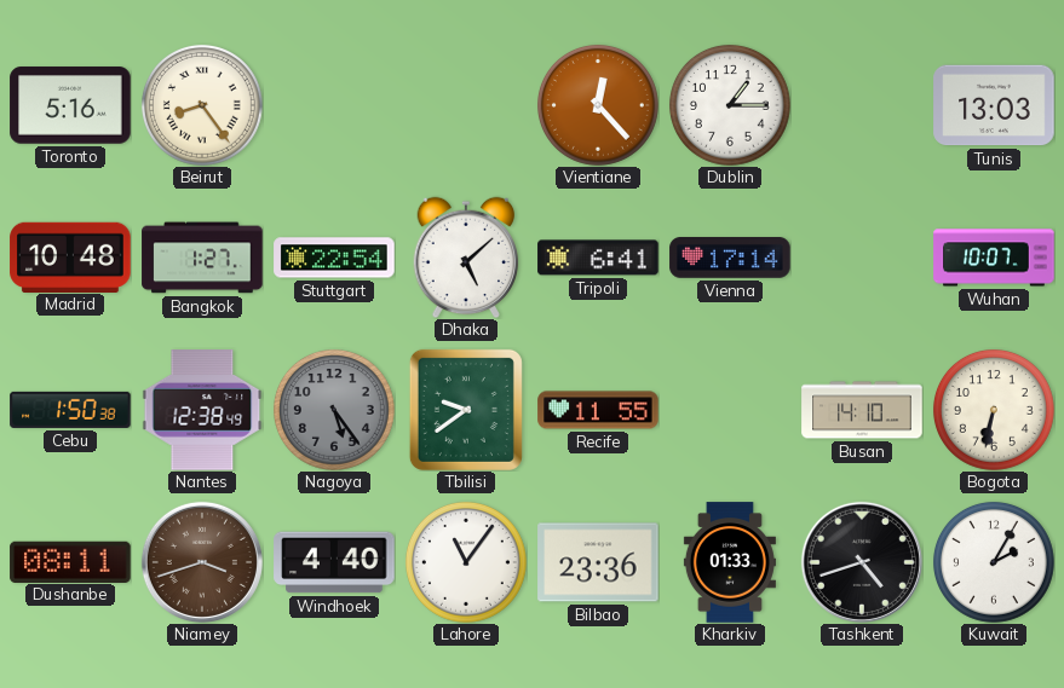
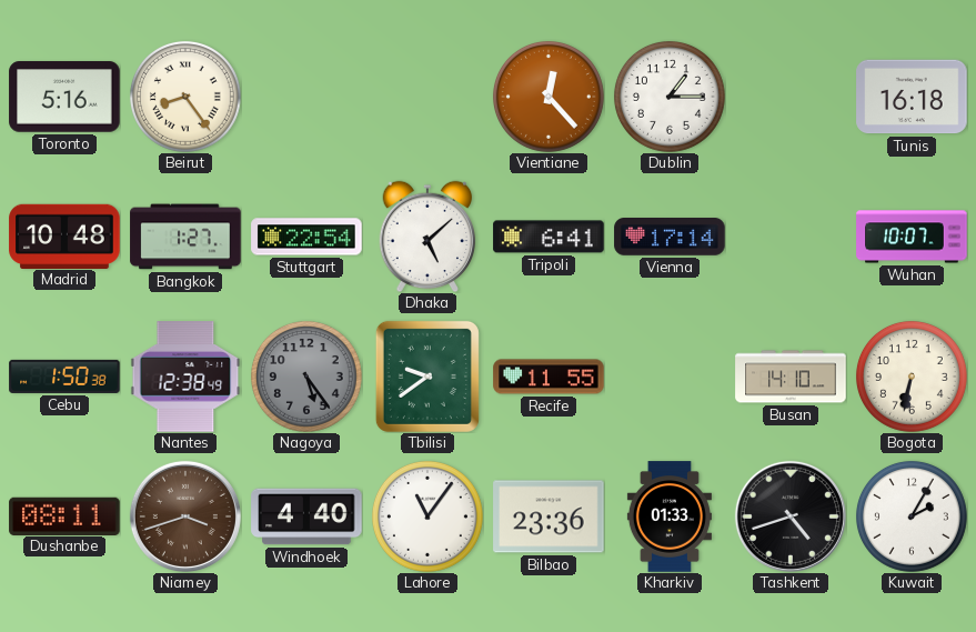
Tunis: 13:03 -> 16:18 (912, 97)
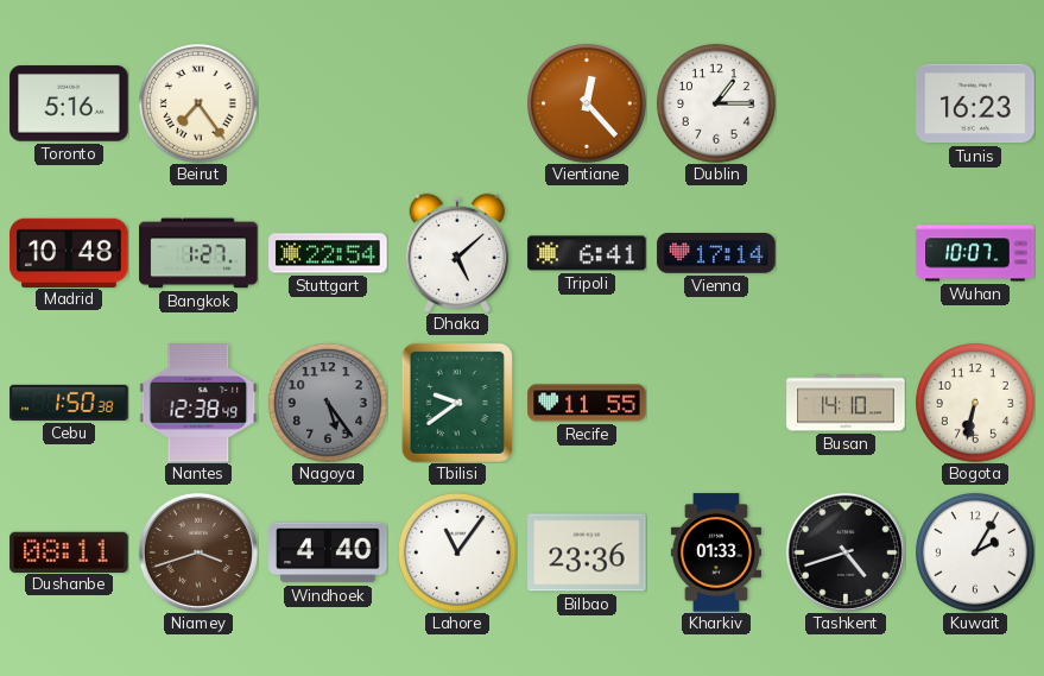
Beirut: 8:24 -> 7:24 (198, 103)
Tunis: 16:18 -> 16:23 (975, 103)
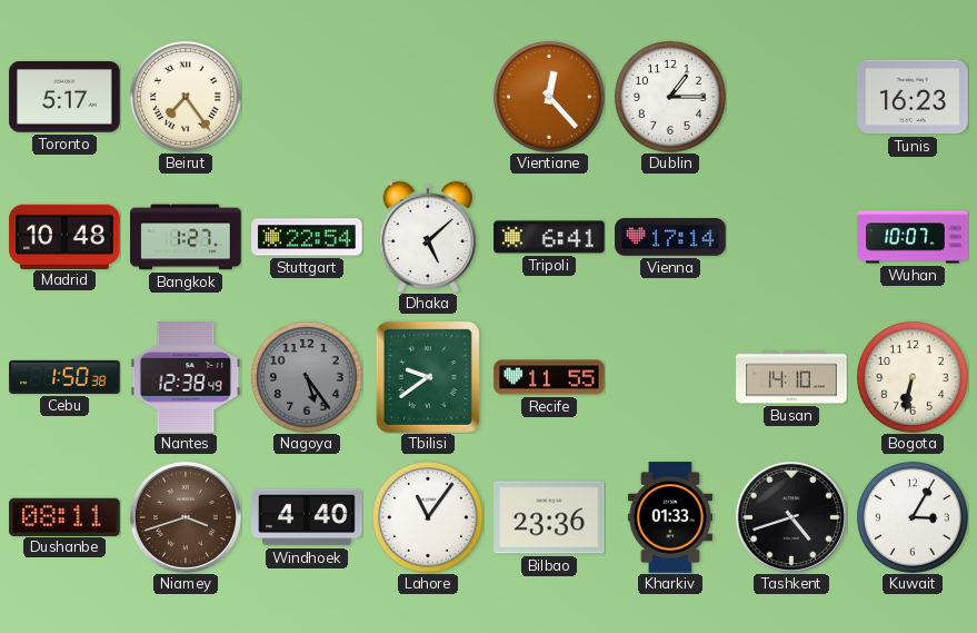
Toronto: 5:16 -> 5:17 (64, 97)
Kuwait: 2:05 -> 3:05 (913, 517)
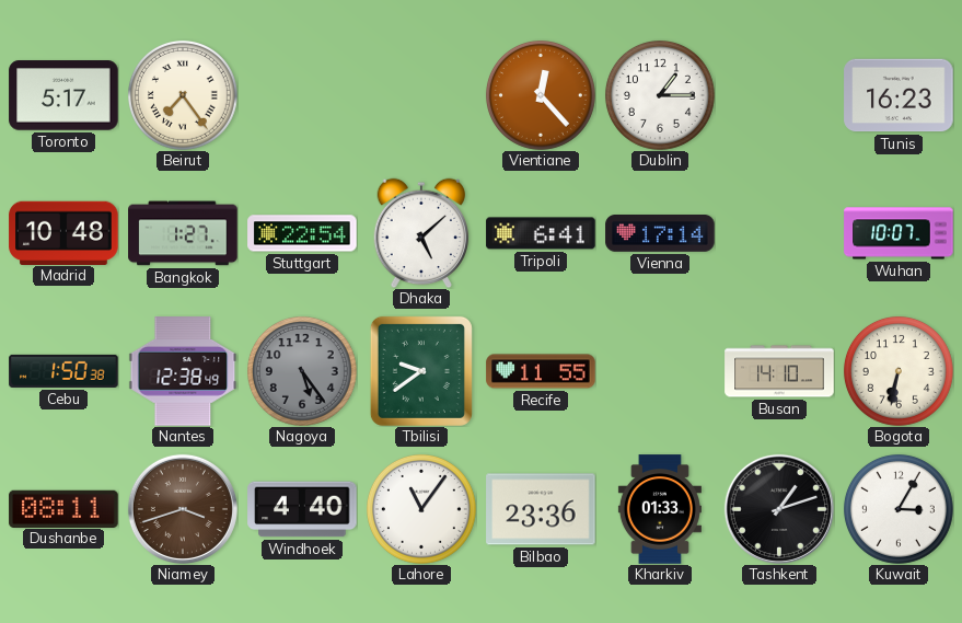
Tashkent: 4:42 -> 1:12 (779, 509)
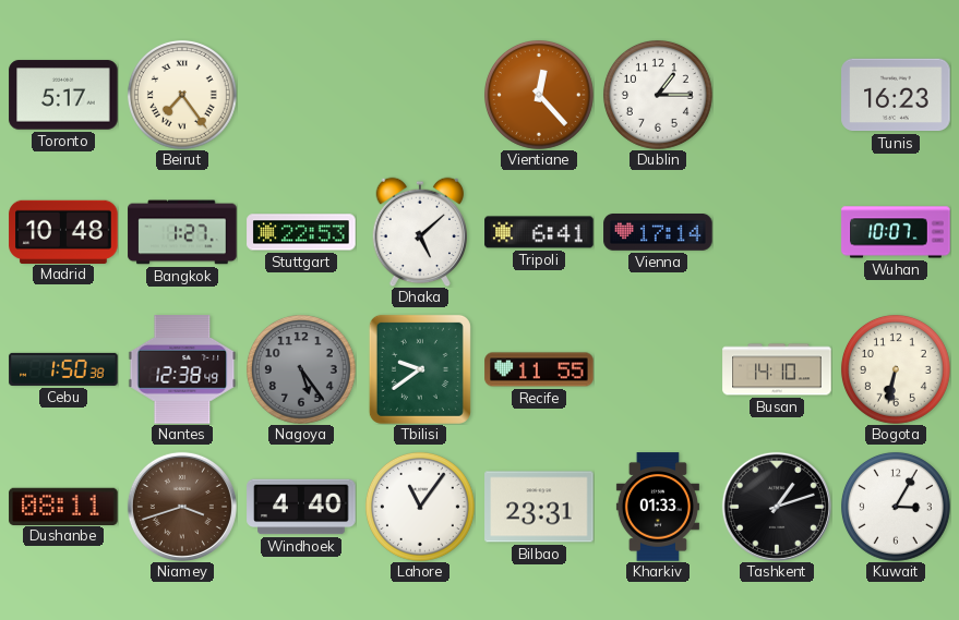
Stuttgart: 22:54 -> 22:53 (301, 232)
Bilbao: 23:36 -> 23:31 (539, 507)
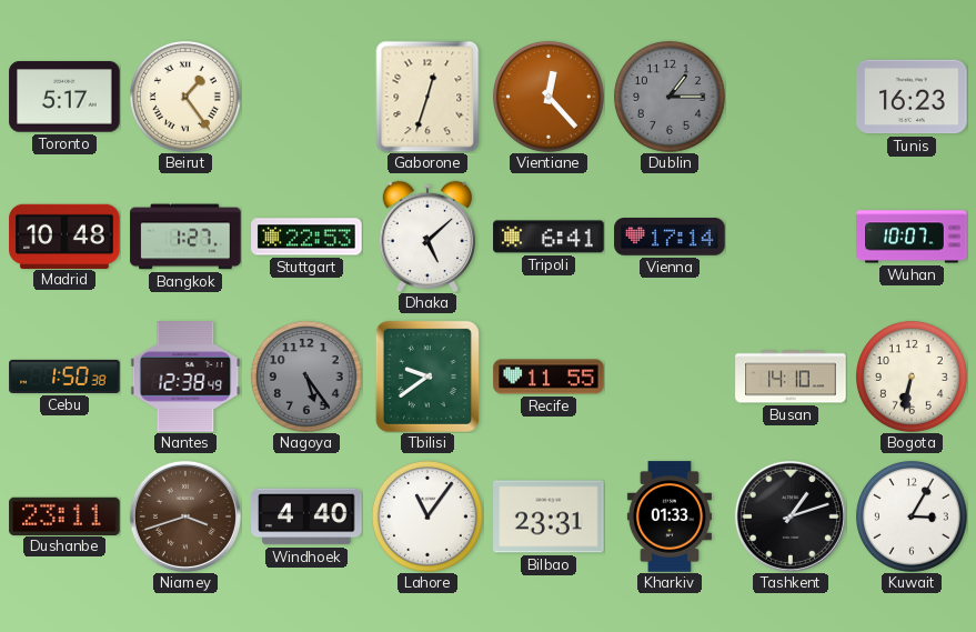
Beirut: 7:24 -> 1:24 (185, 97)
Gaborone: none -> 12:33 (427, 97)
Dublin dial: white -> grey (670, 97)
Dushanbe: 08:11 -> 23:11 (64, 515)
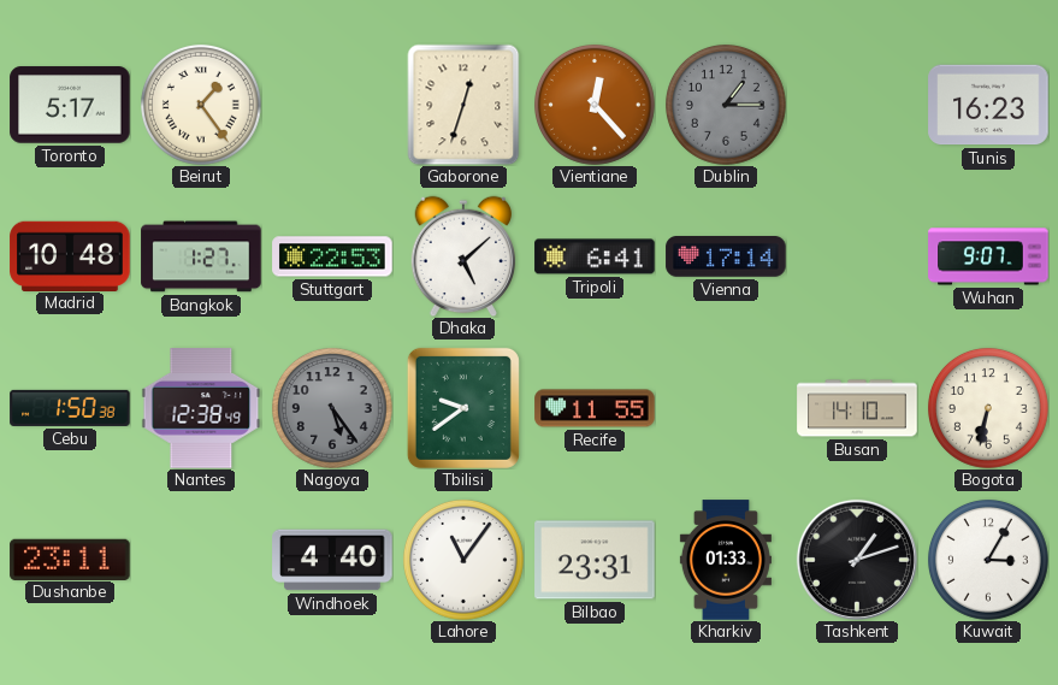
Wuhan: 10:07 -> 9:07 (988, 256)
Niamey: 3:42 -> none (185, 516)
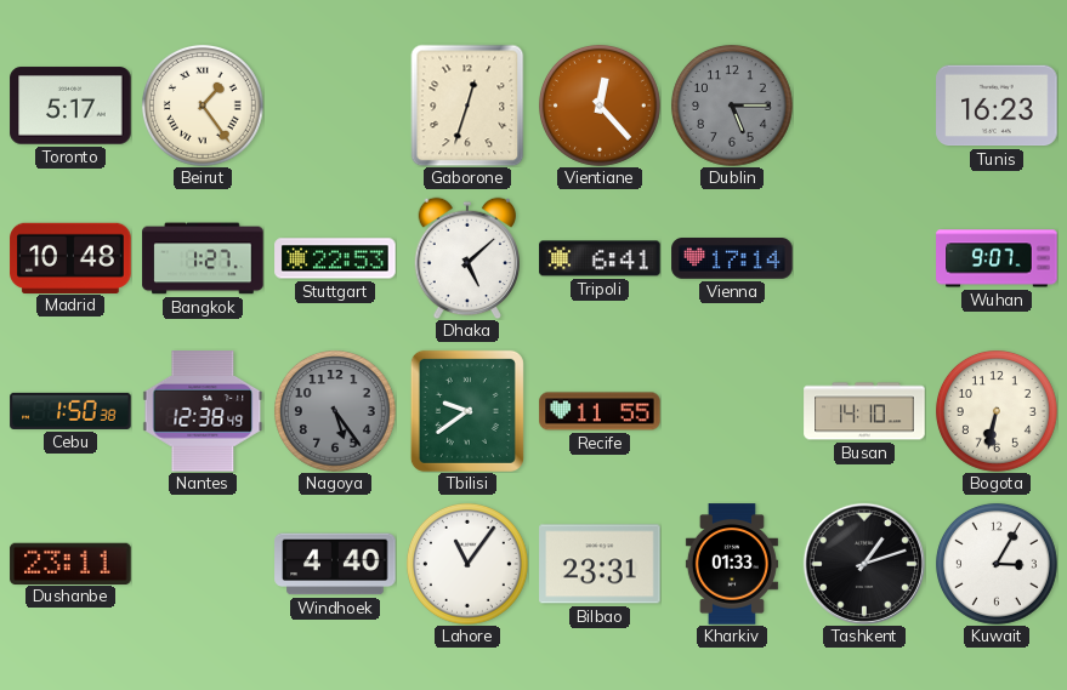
Dublin: 1:15 -> 5:15 (732, 106)
